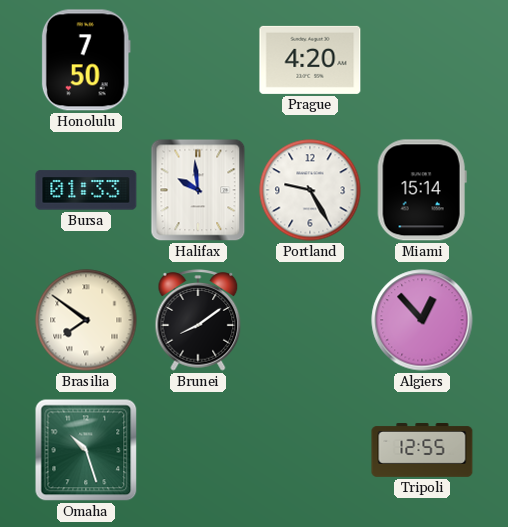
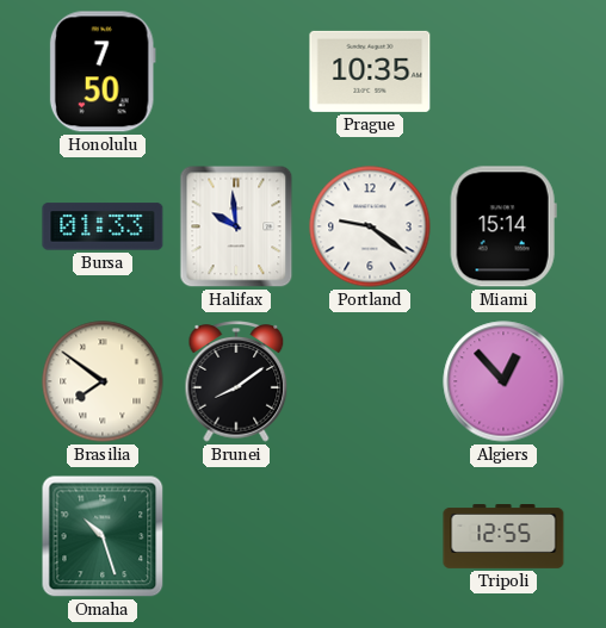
Prague: 4:20 -> 10:35 (370, 71)
Portland: 9:25 -> 9:21 (370, 226)
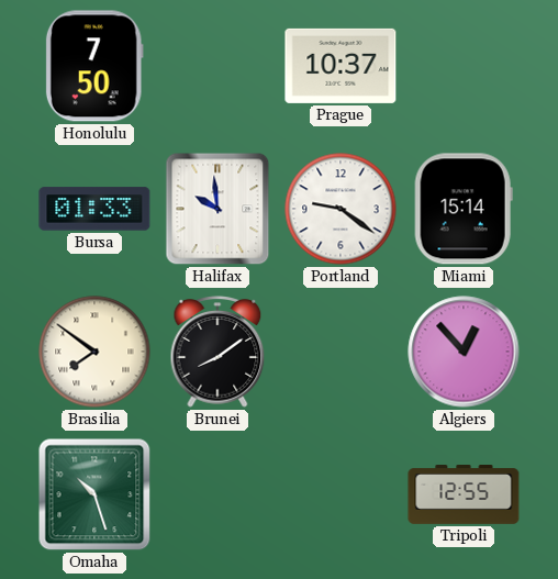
Prague: 10:35 -> 10:37 (341, 66)
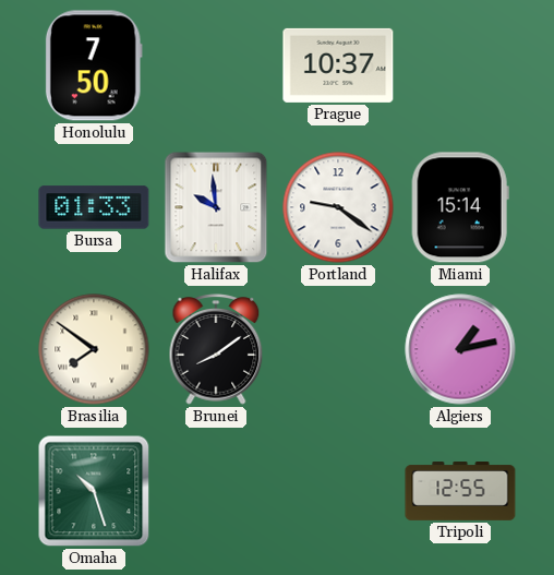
Algiers: 12:53 -> 1:13 (460, 349)
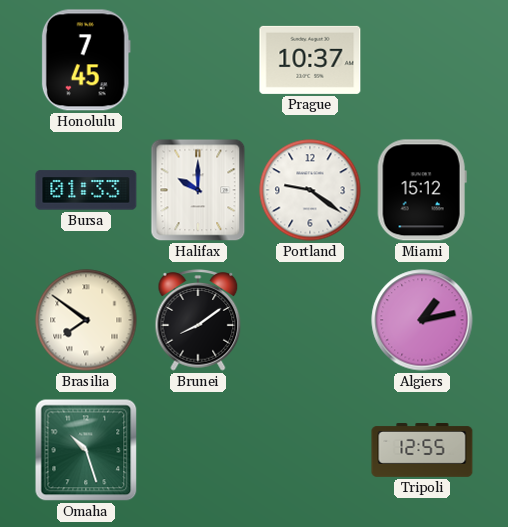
Honolulu: 7:50 -> 7:45 (86, 60)
Halifax: 9:59 -> 10:00 (198, 190)
Miami: 15:14 -> 15:12 (422, 190)
